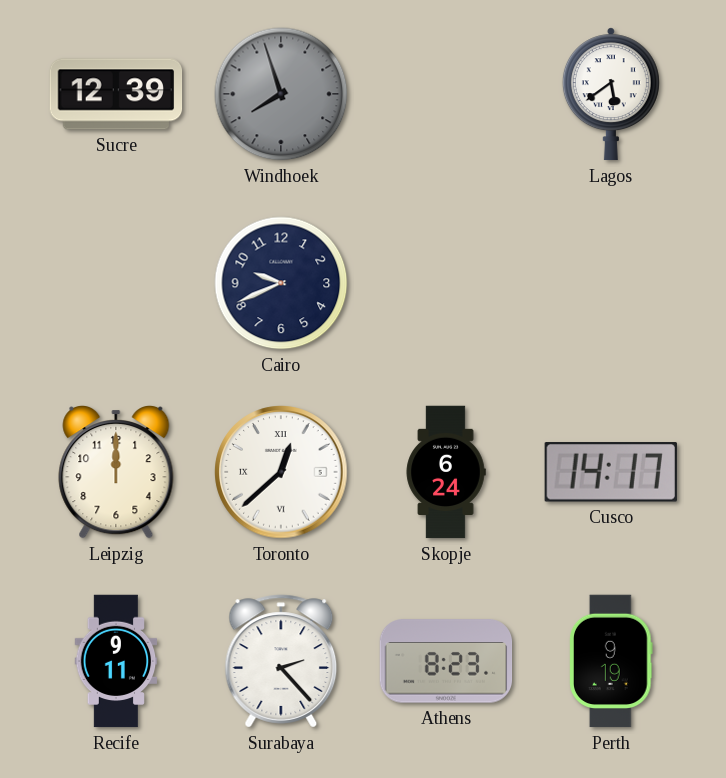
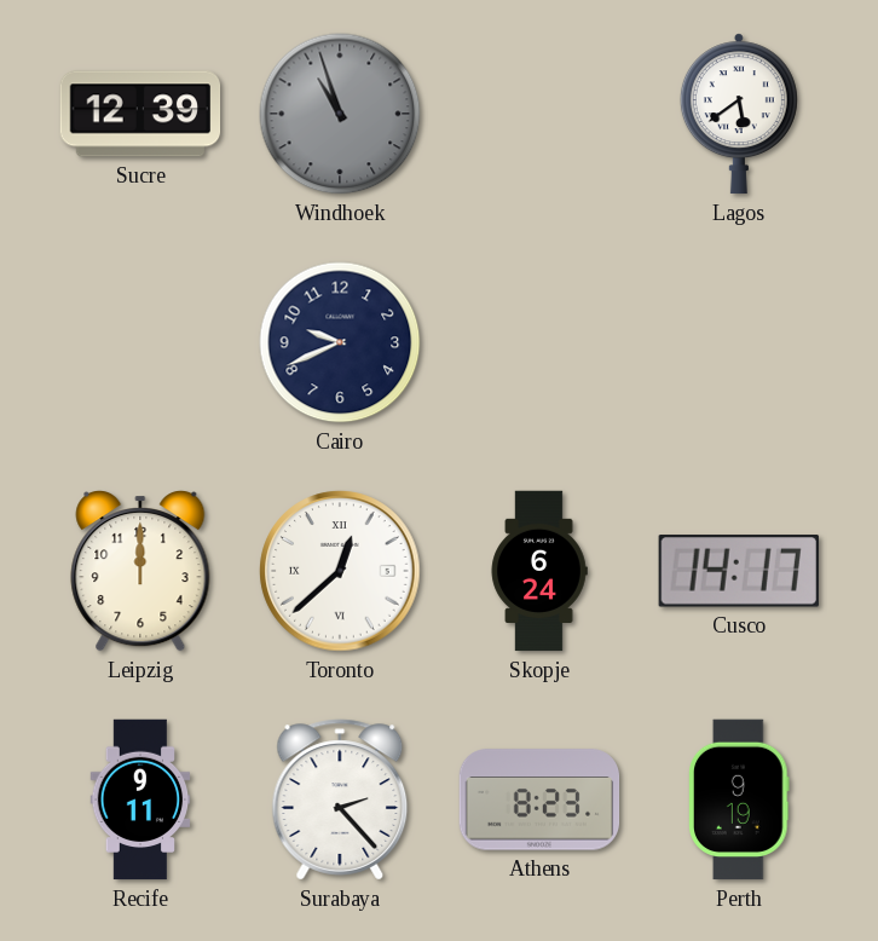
Windhoek: 7:57 -> 10:57 (340, 114)
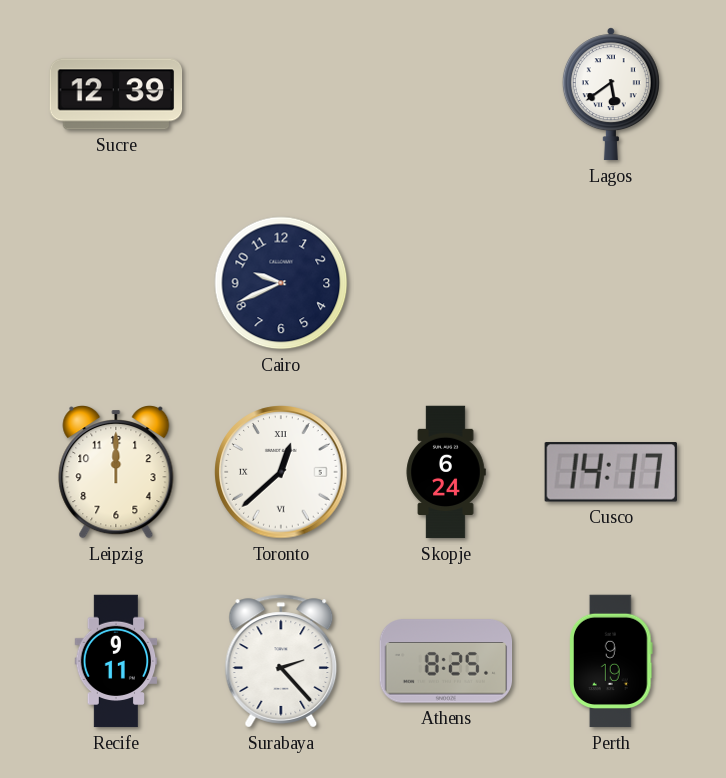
Windhoek: 10:57 -> none (340, 114)
Athens: 8:23 -> 8:25 (446, 661)
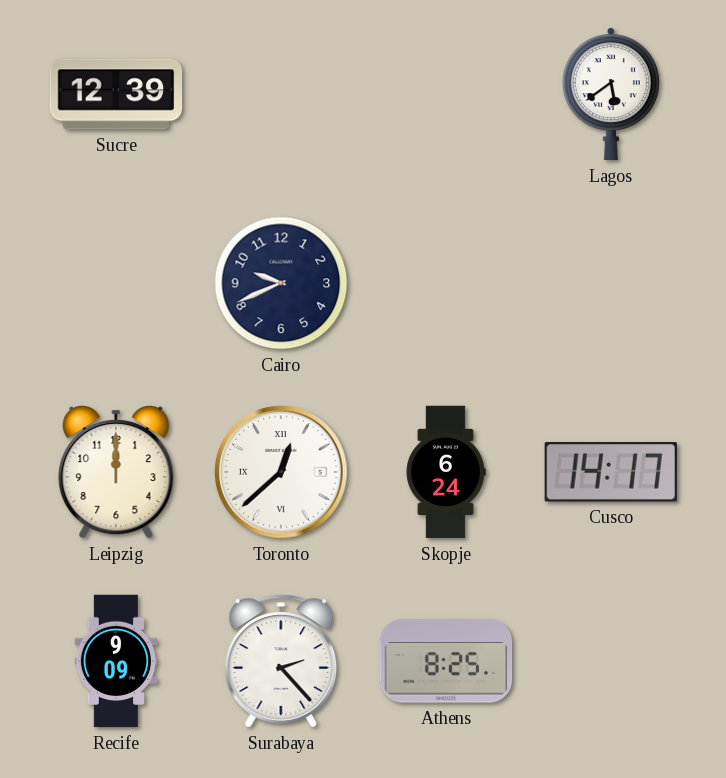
Recife: 9:11 -> 9:09 (116, 661)
Perth: 9:19 -> none (612, 661)
